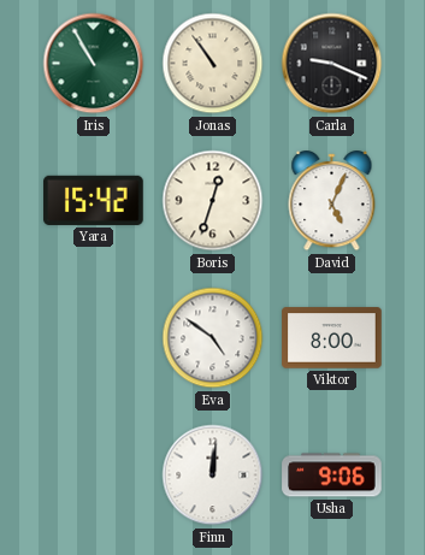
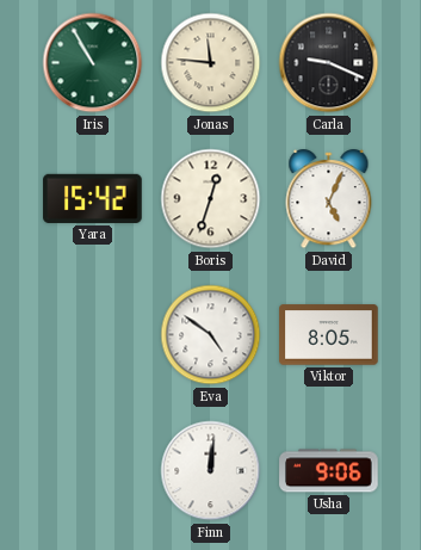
Jonas: 10:54 -> 11:46 (211, 63)
Viktor: 8:00 -> 8:05 (329, 335)
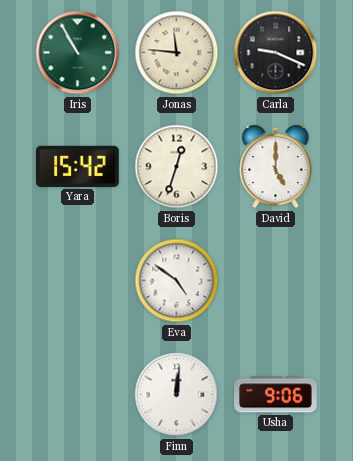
David: 5:04 -> 5:00 (276, 168)
Viktor: 8:05 -> none (329, 335)
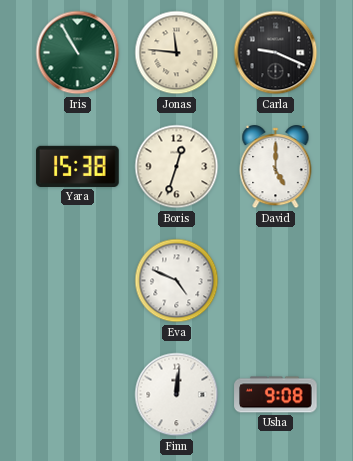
Yara: 15:42 -> 15:38 (78, 166)
Eva: 4:51 -> 4:49 (177, 281)
Usha: 9:06 -> 9:08 (276, 395)
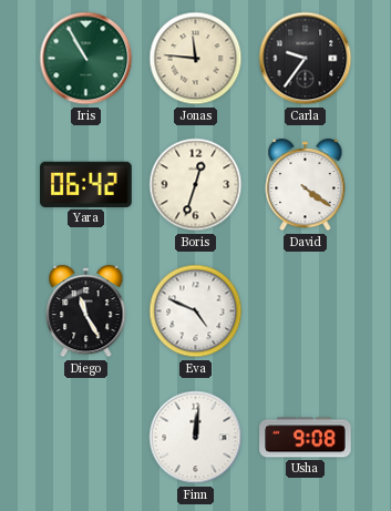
Carla: 9:19 -> 9:36 (306, 59)
Yara: 15:38 -> 06:42 (86, 184)
David: 5:00 -> 4:21 (306, 186)
Diego: none -> 11:25 (86, 313)
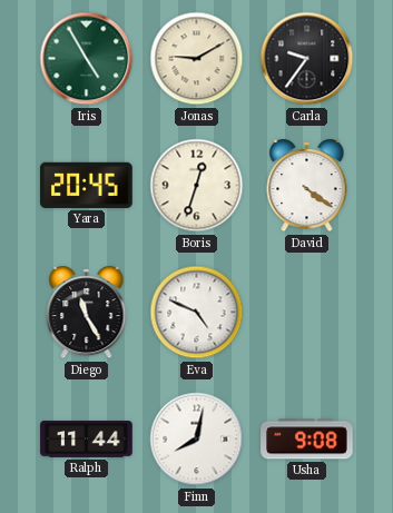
Iris: 10:55 -> 4:55 (87, 59)
Jonas: 11:46 -> 9:10 (197, 59)
Yara: 06:42 -> 20:45 (87, 185)
Ralph: none -> 11:44 (87, 440)
Finn: 12:01 -> 8:02 (197, 440)
